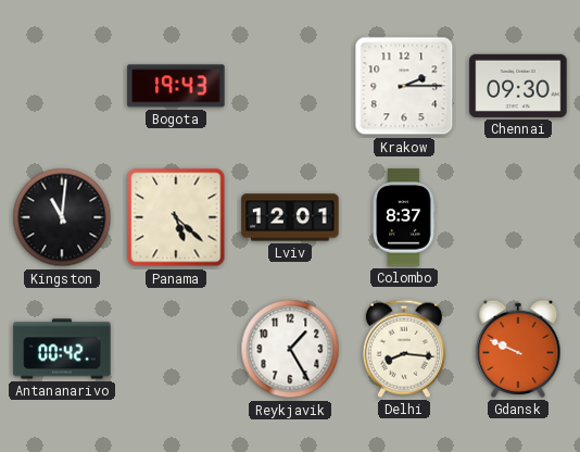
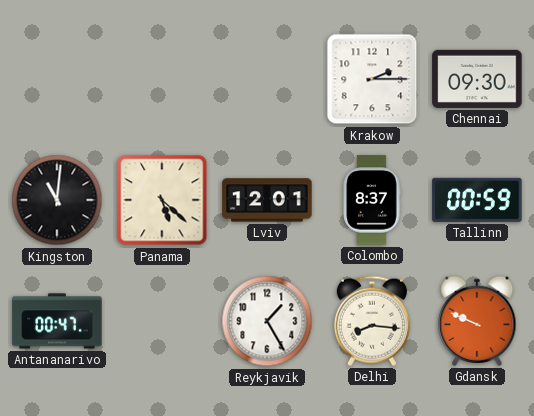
Bogota: 19:43 -> none (176, 86)
Tallinn: none -> 00:59 (477, 200)
Antananarivo: 00:42 -> 00:47 (57, 321)
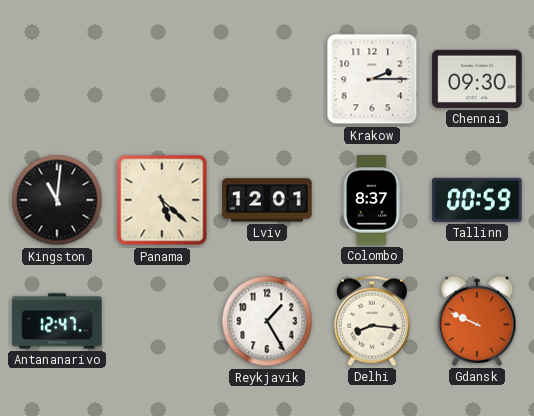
Antananarivo: 00:47 -> 12:47 (57, 321)
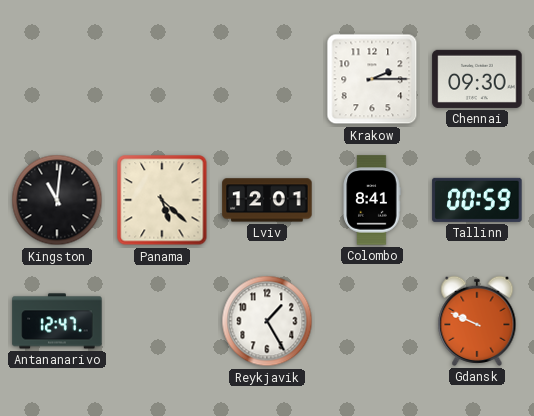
Colombo: 8:37 -> 8:41 (372, 200)
Delhi: 8:16 -> none (372, 321)
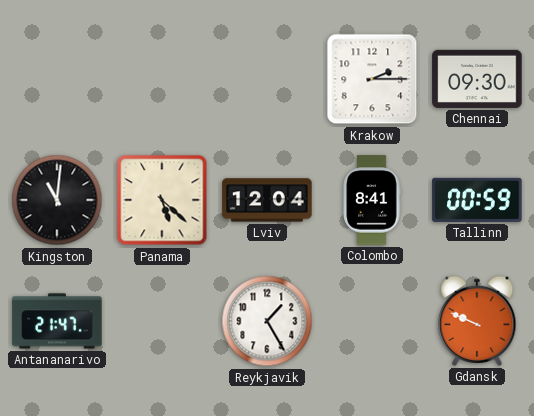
Lviv: 12:01 -> 12:04 (267, 200)
Antananarivo: 12:47 -> 21:47 (57, 321)
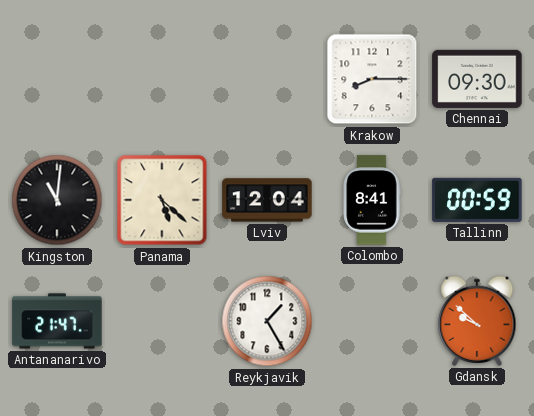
Krakow: 2:15 -> 8:15 (372, 79)
Gdansk: 9:49 -> 9:52 (477, 321)
